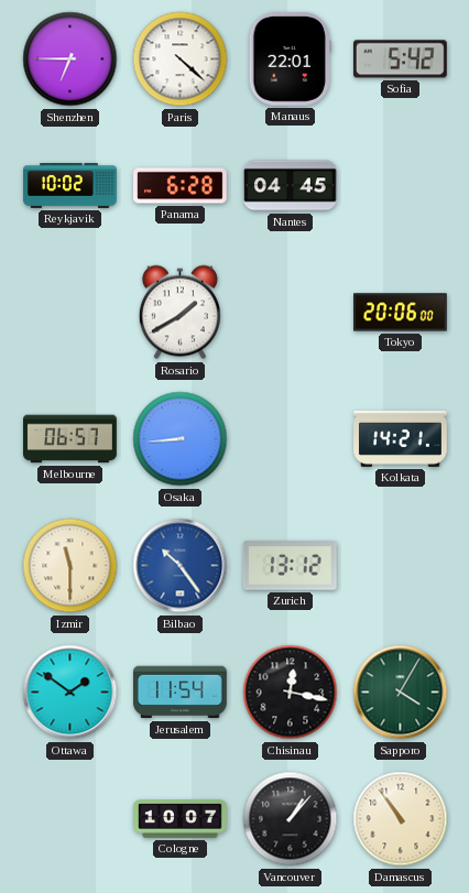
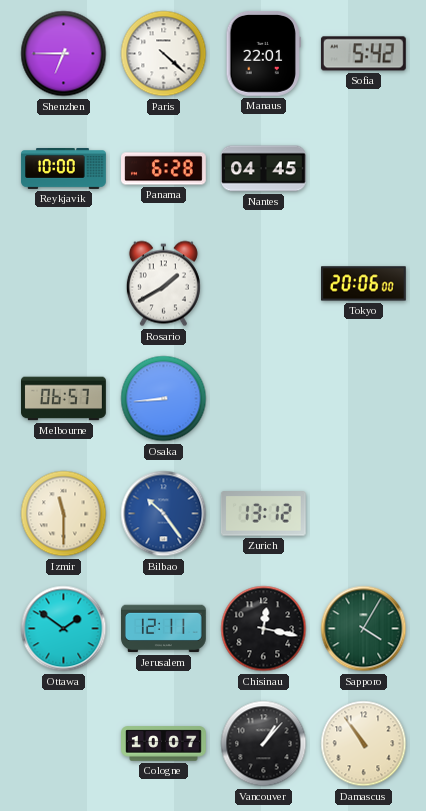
Reykjavik: 10:02 -> 10:00 (64, 169)
Kolkata: 14:21 -> none (401, 438)
Jerusalem: 11:54 -> 12:11 (164, 629)
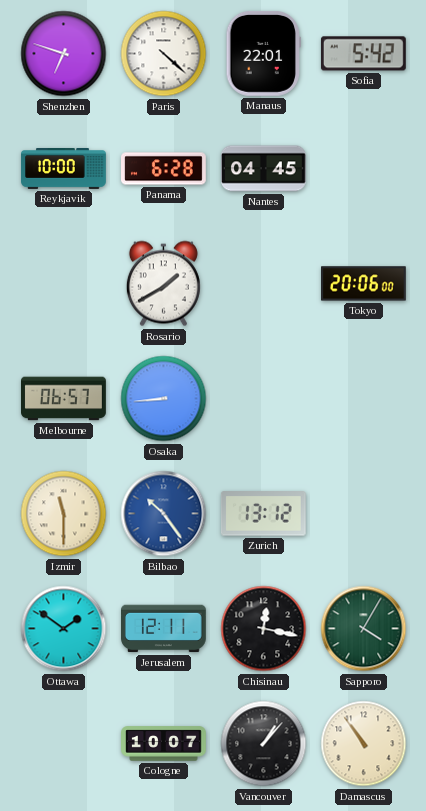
Shenzhen: 6:45 -> 6:48 (64, 54)
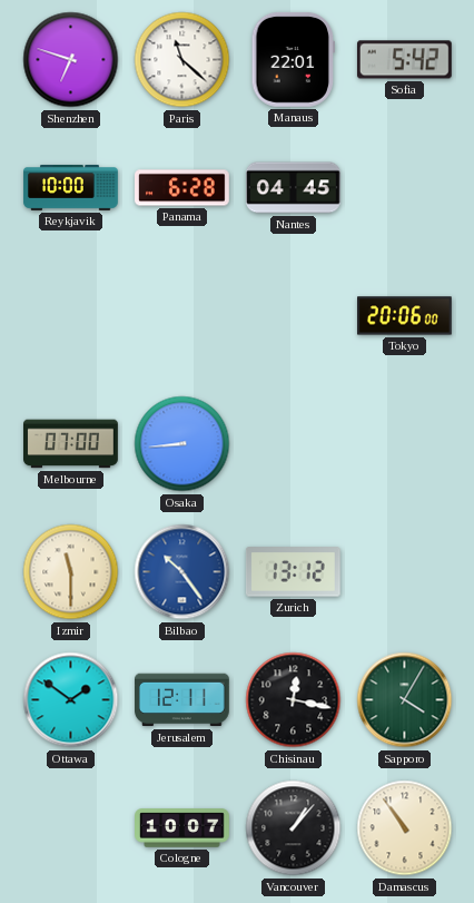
Paris: 4:22 -> 11:22 (182, 60)
Rosario: 1:40 -> none (163, 284)
Melbourne: 06:57 -> 07:00 (71, 444)
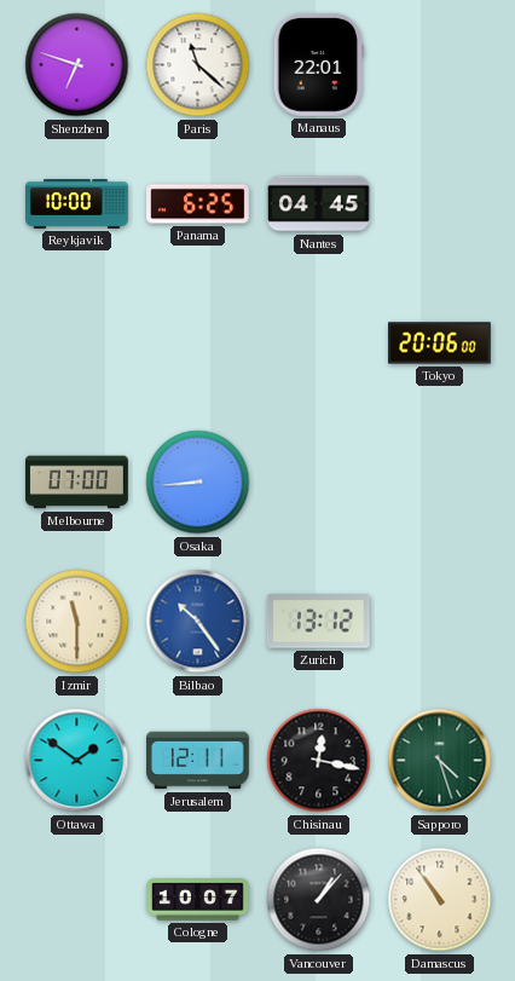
Sofia: 5:42 -> none (404, 60)
Panama: 6:28 -> 6:25 (198, 204)
Sapporo: 4:05 -> 4:27 (440, 761)
